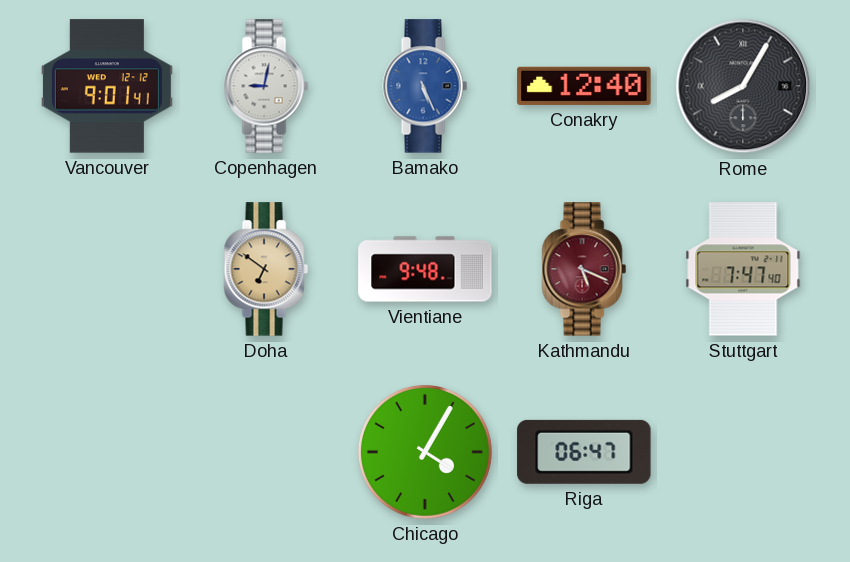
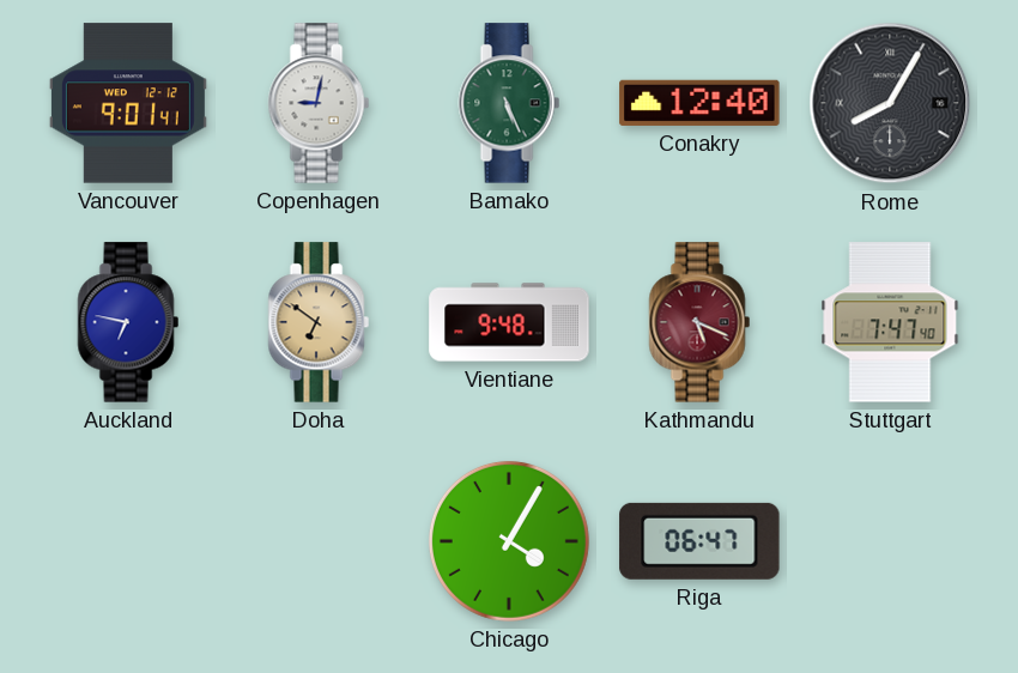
Bamako dial: blue -> green (509, 103)
Auckland: none -> 6:47 (128, 322)
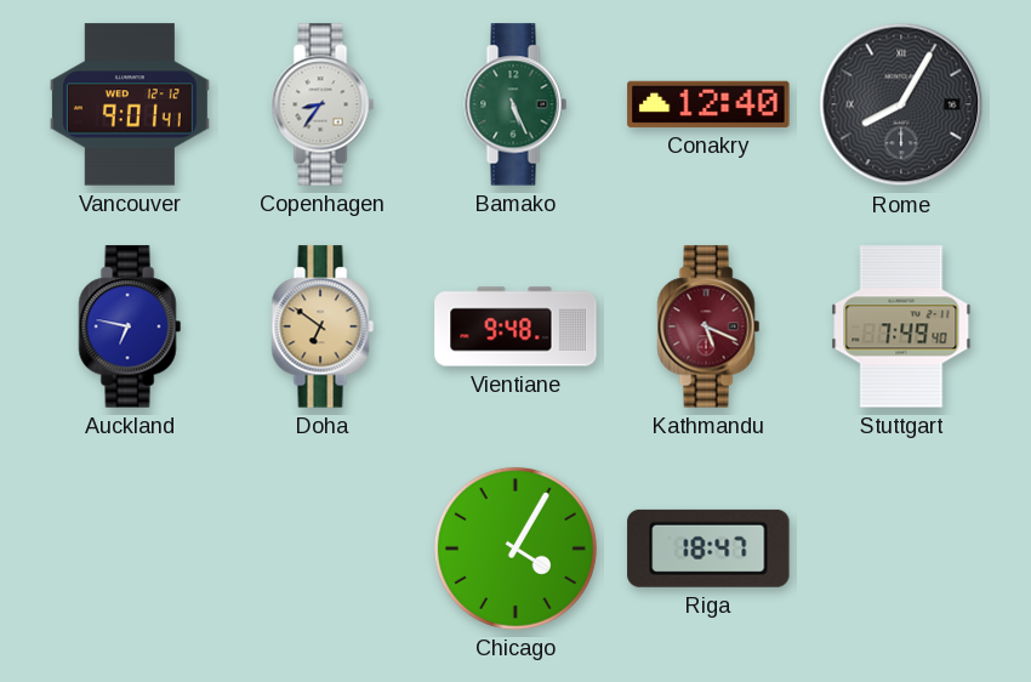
Copenhagen: 9:02 -> 8:36 (323, 104)
Stuttgart: 7:47 -> 7:49 (901, 326)
Riga: 06:47 -> 18:47 (708, 549)
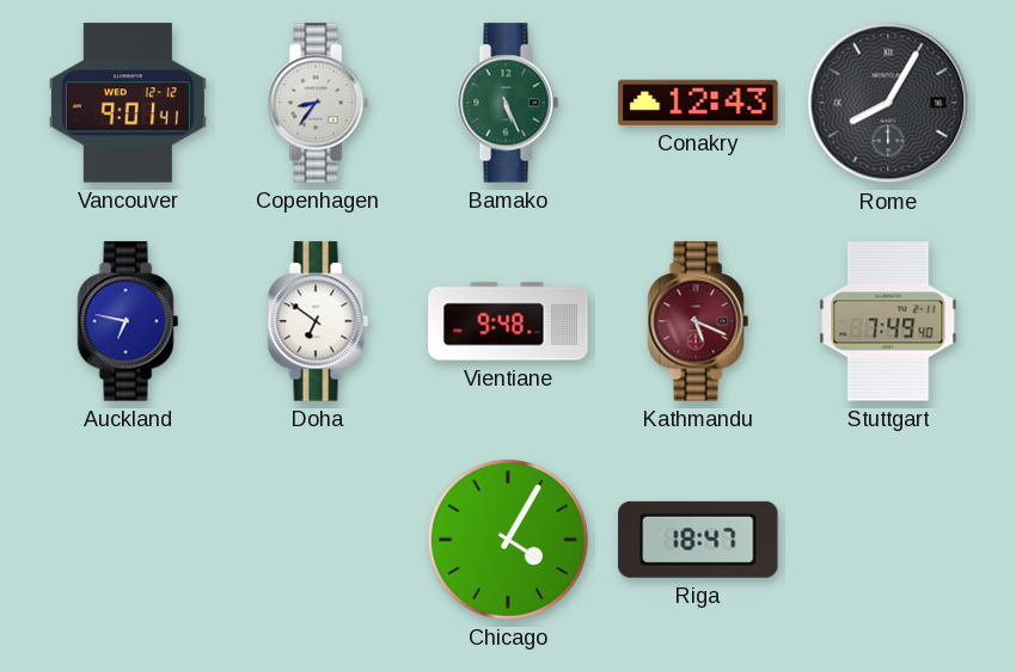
Conakry: 12:40 -> 12:43 (698, 103)
Doha dial: champagne -> white (318, 321)
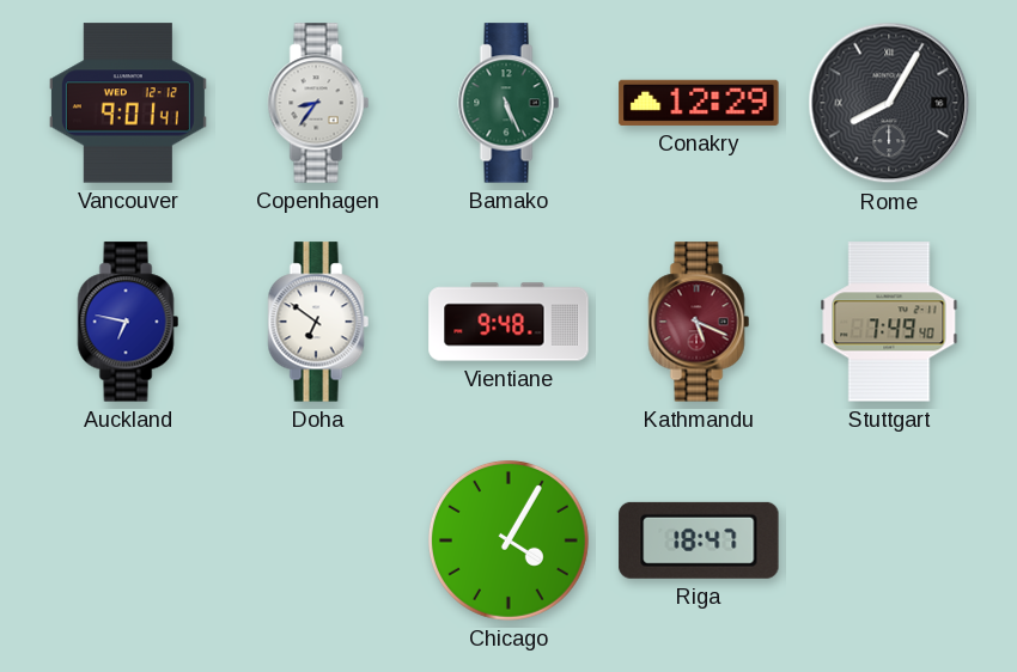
Conakry: 12:43 -> 12:29 (699, 103)
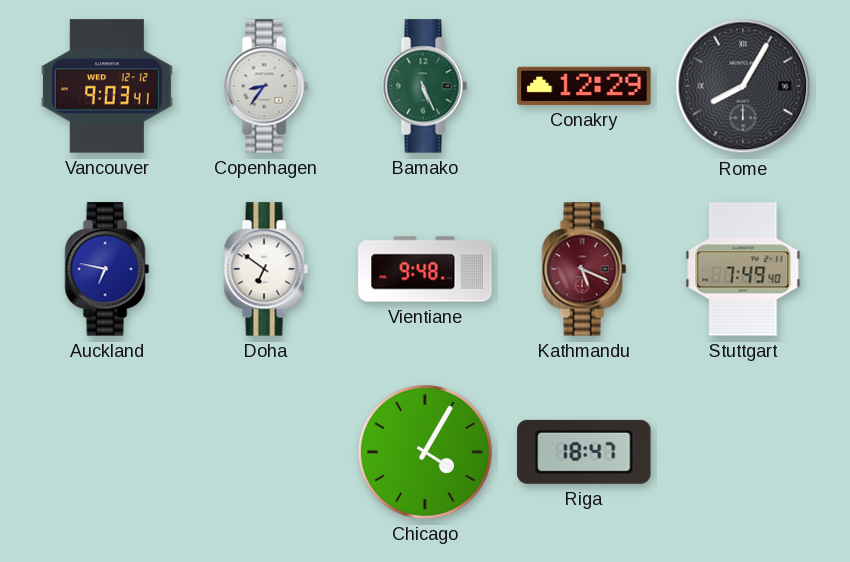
Vancouver: 9:01 -> 9:03 (107, 86)
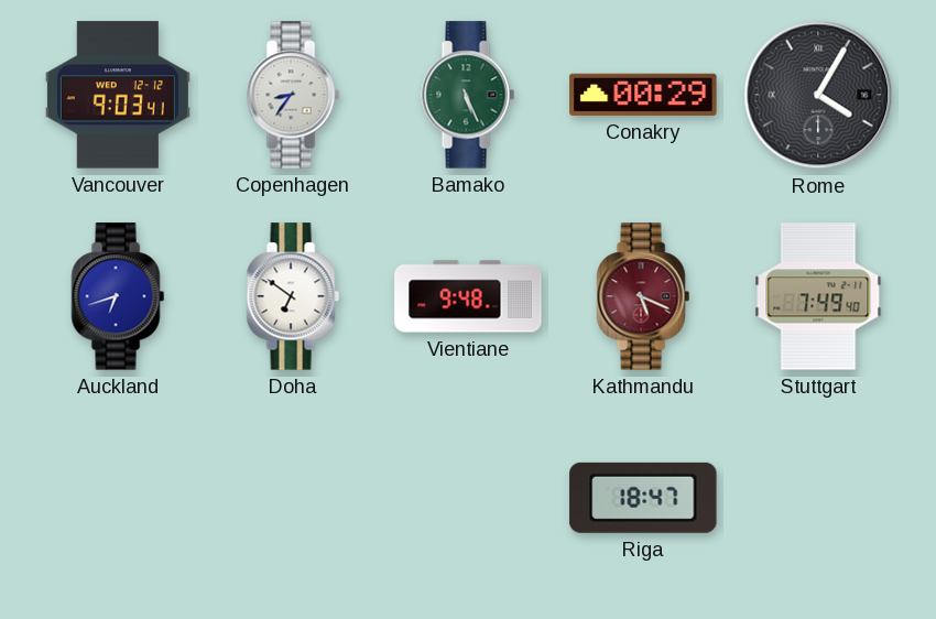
Conakry: 12:29 -> 00:29 (643, 95)
Rome: 8:05 -> 4:05 (818, 95)
Auckland: 6:47 -> 6:42 (118, 296)
Chicago: 4:05 -> none (425, 452)
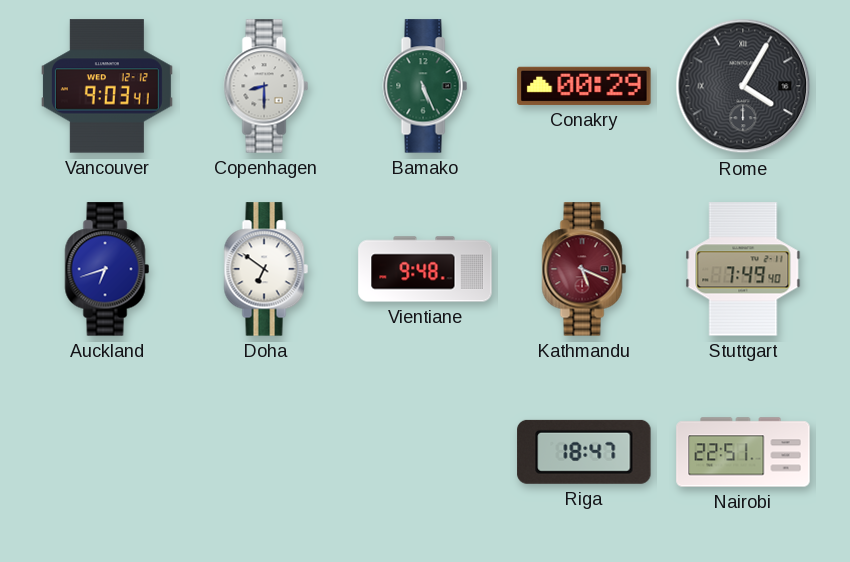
Copenhagen: 8:36 -> 8:30 (266, 86)
Nairobi: none -> 22:51 (743, 452)
